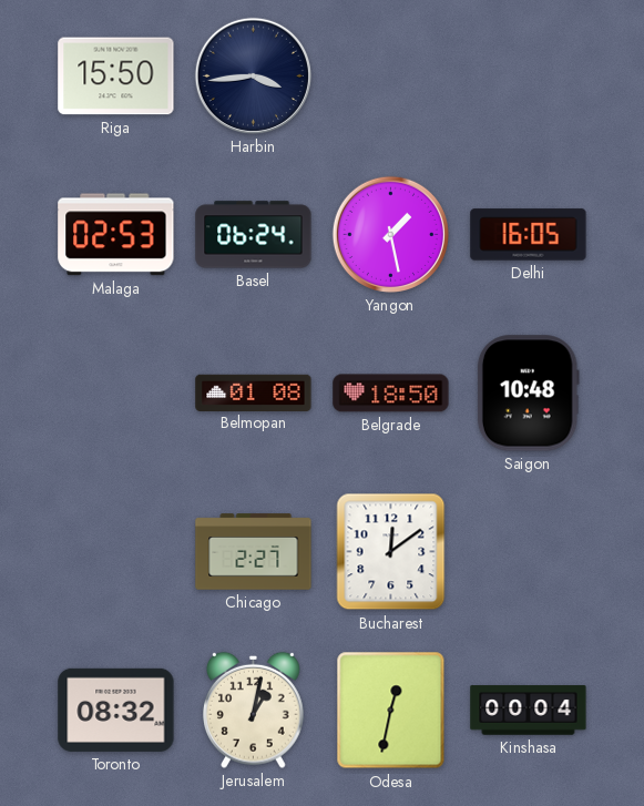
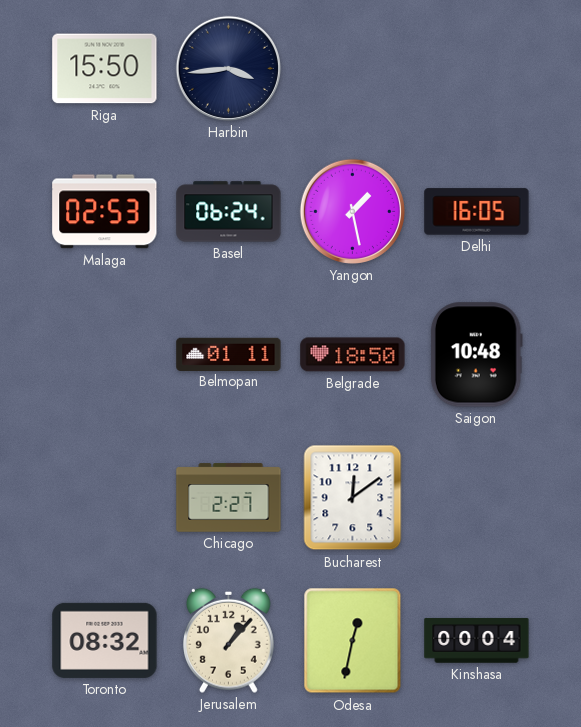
Belmopan: 01:08 -> 01:11 (229, 354)
Jerusalem: 1:02 -> 1:07 (229, 640)
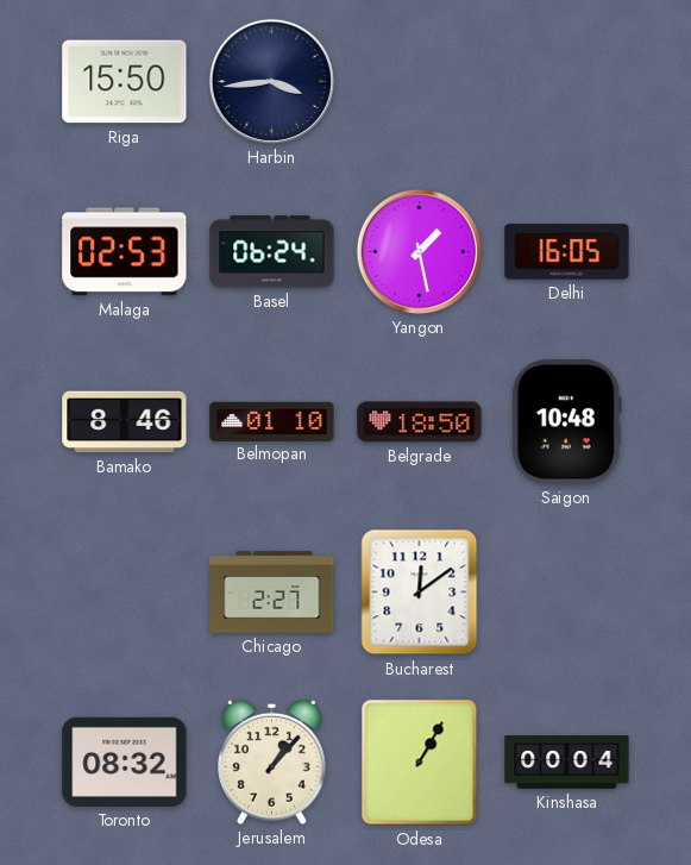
Bamako: none -> 8:46 (125, 422)
Belmopan: 01:11 -> 01:10 (272, 421)
Odesa: 12:32 -> 1:05 (420, 763)
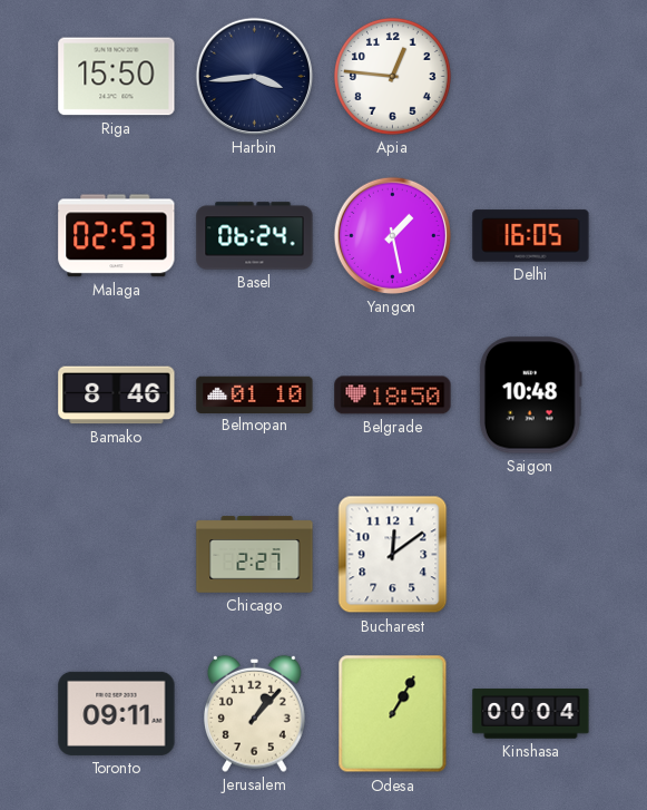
Apia: none -> 12:46 (392, 76)
Toronto: 08:32 -> 09:11 (117, 713)
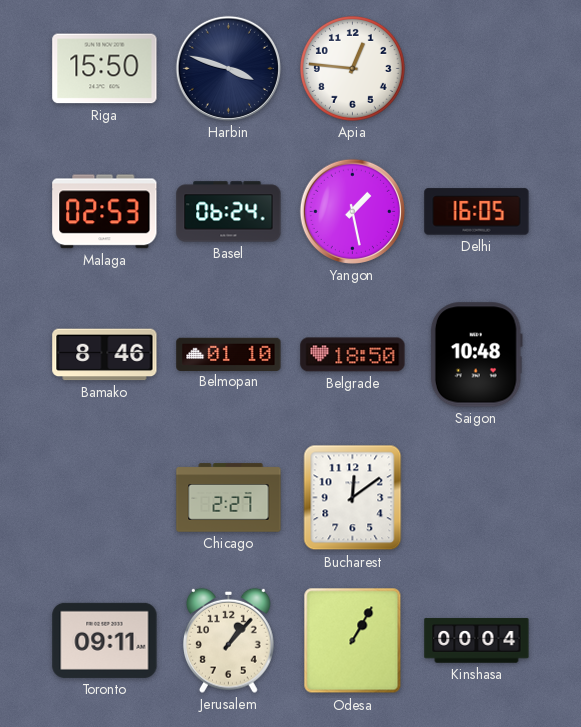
Harbin: 3:44 -> 3:48 (228, 68)
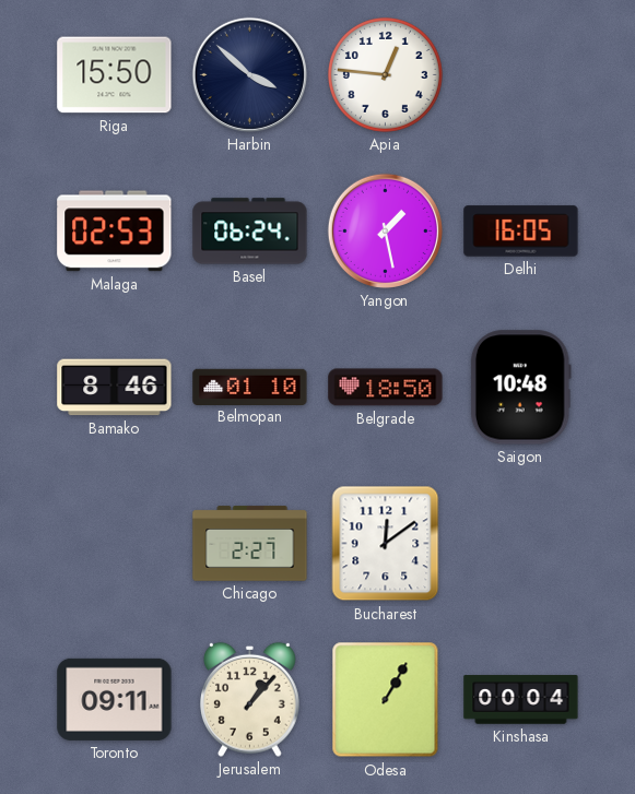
Harbin: 3:48 -> 3:52 (249, 74)
